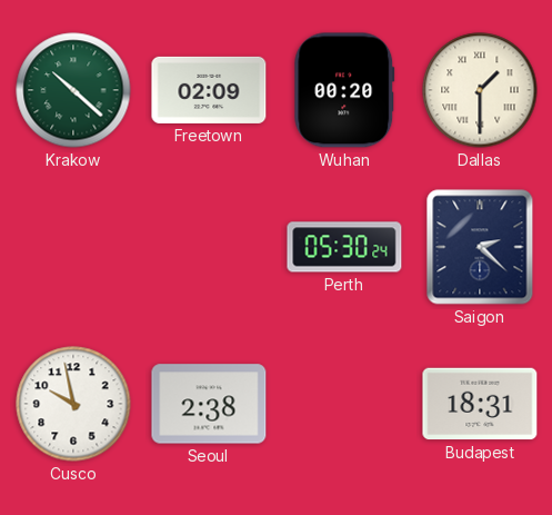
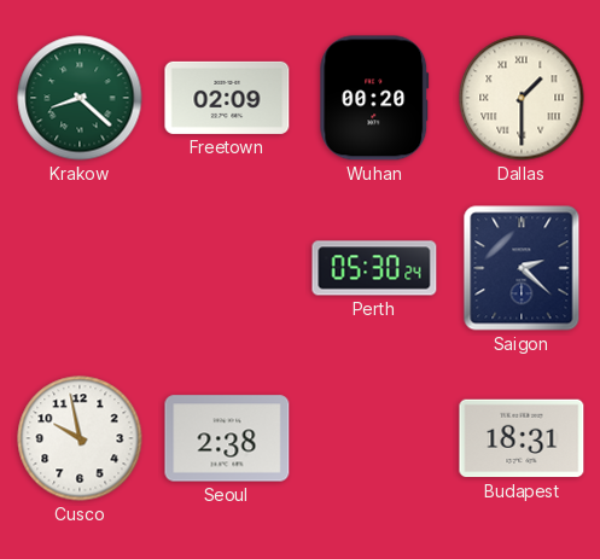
Krakow: 10:22 -> 8:22 (80, 98)
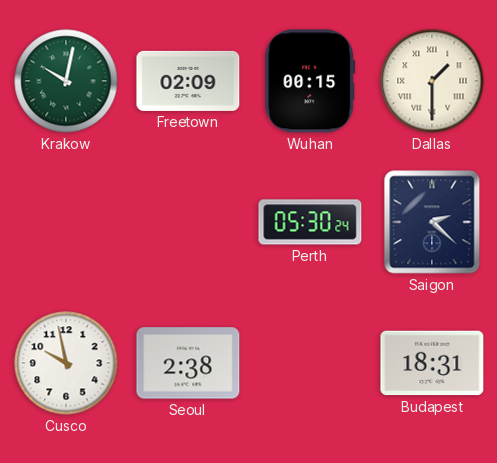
Krakow: 8:22 -> 10:02 (66, 81)
Wuhan: 00:20 -> 00:15 (310, 81)
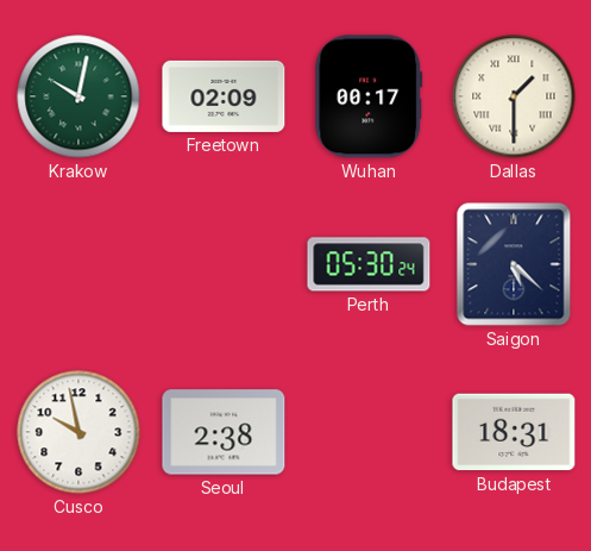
Wuhan: 00:15 -> 00:17 (369, 96)
Saigon: 2:22 -> 5:22 (514, 264)
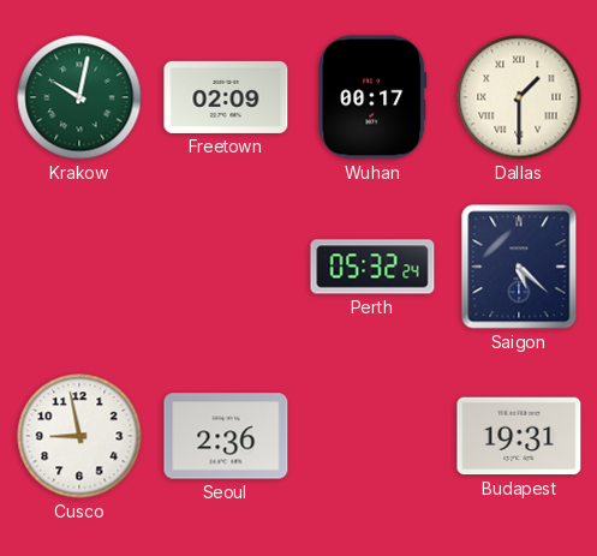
Perth: 05:30 -> 05:32 (372, 267)
Cusco: 9:58 -> 8:58 (79, 436)
Seoul: 2:38 -> 2:36 (226, 436)
Budapest: 18:31 -> 19:31 (519, 436)
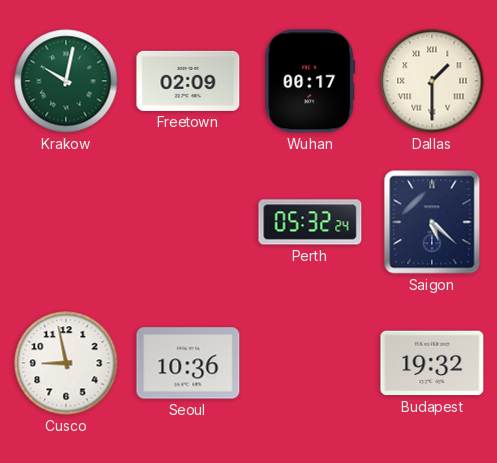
Seoul: 2:36 -> 10:36 (188, 363)
Budapest: 19:31 -> 19:32 (432, 363)
